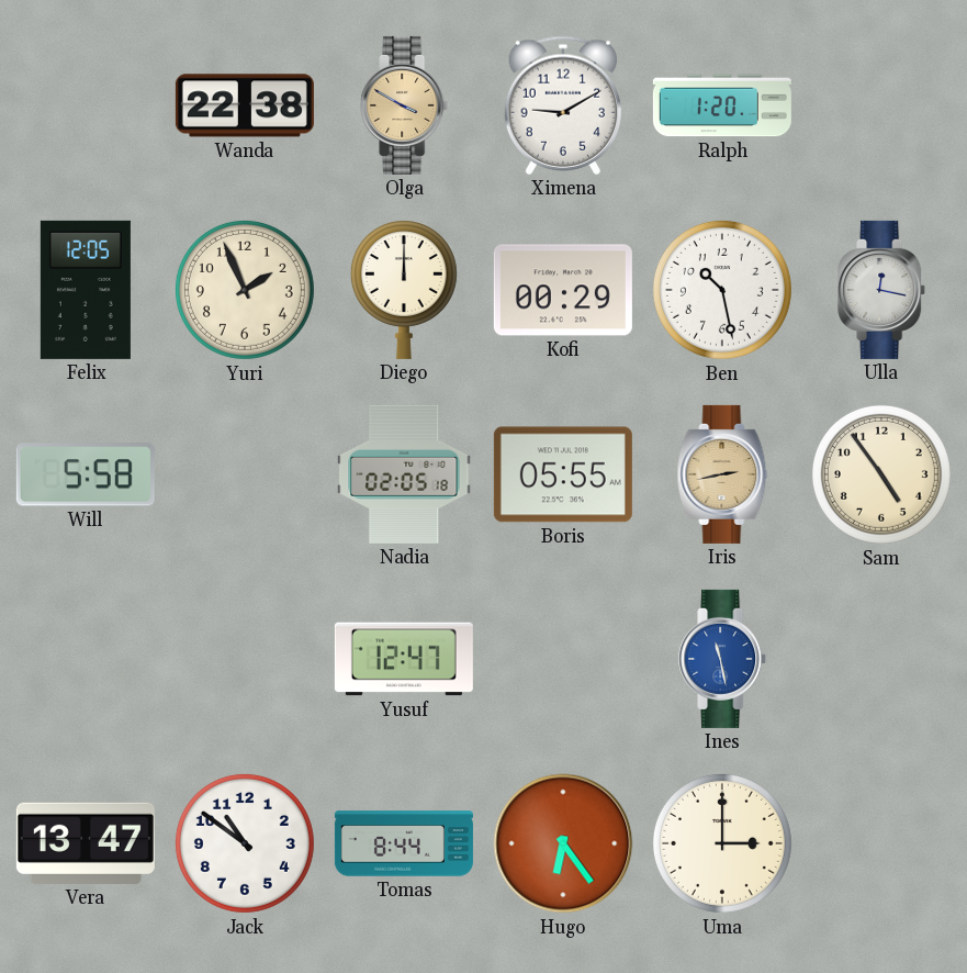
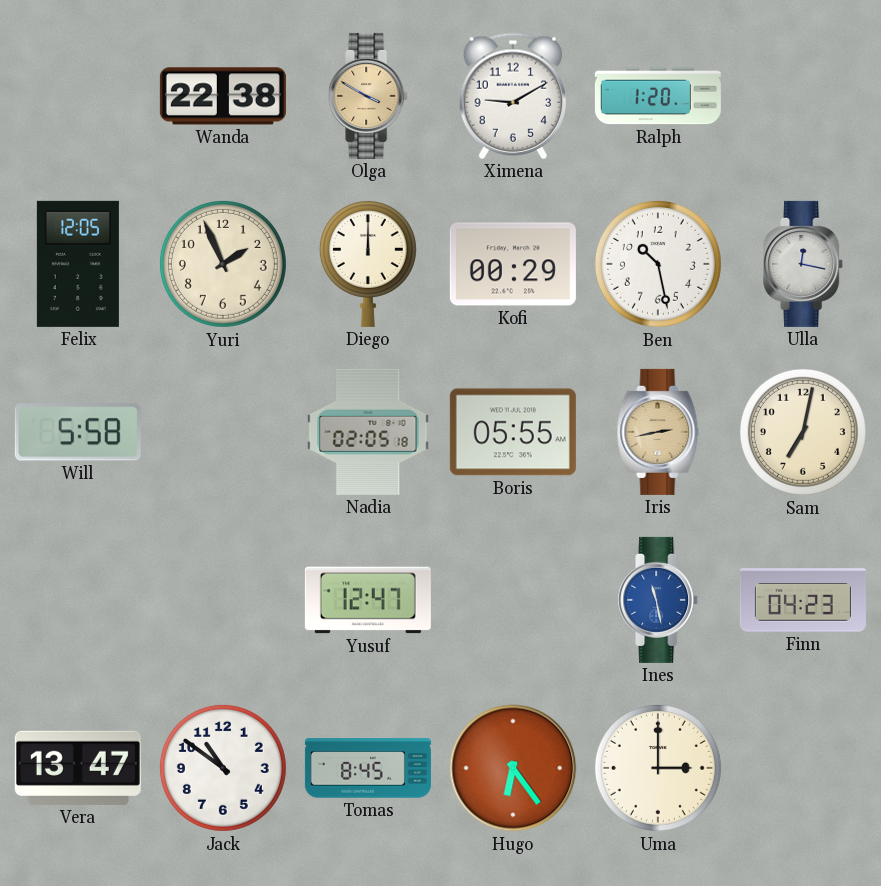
Sam: 4:54 -> 7:02 (803, 432)
Finn: none -> 04:23 (803, 600)
Tomas: 8:44 -> 8:45 (368, 768)
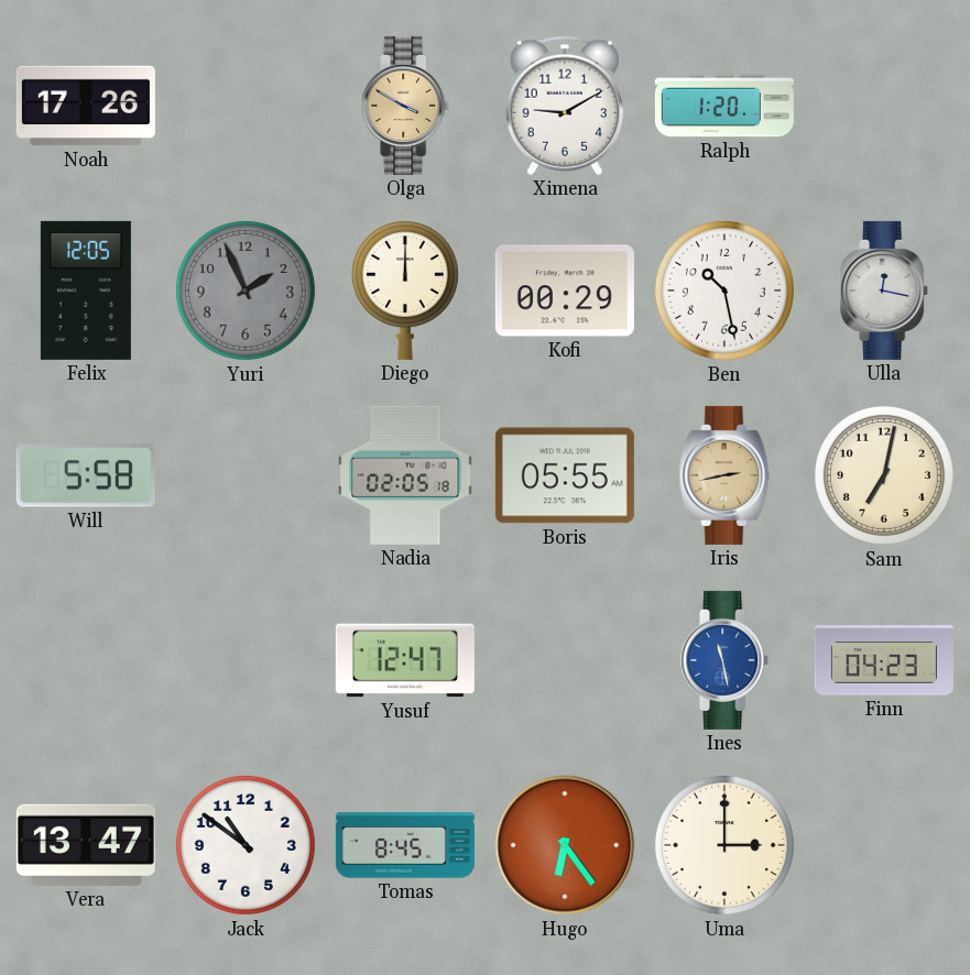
Noah: none -> 17:26 (86, 106)
Wanda: 22:38 -> none (223, 96)
Yuri dial: cream -> grey (246, 291)
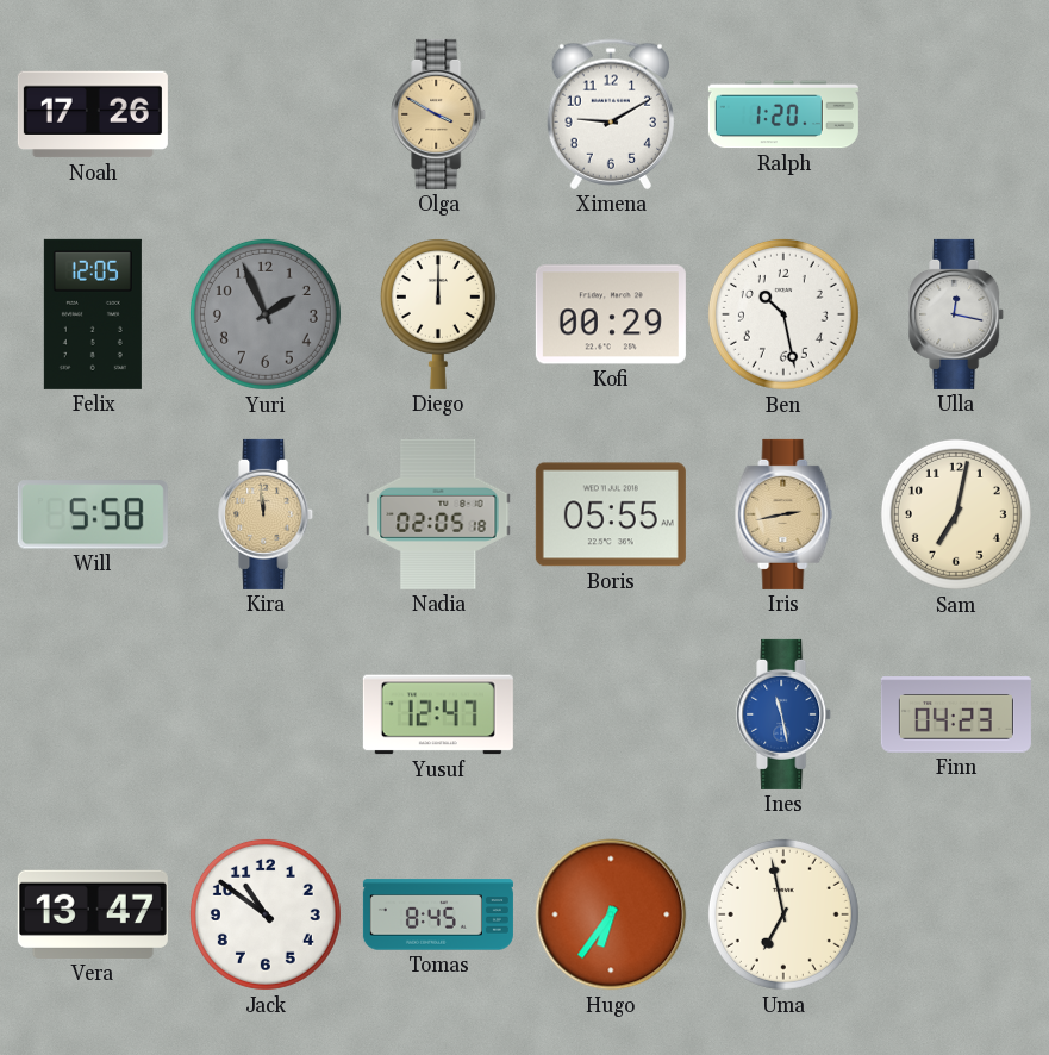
Kira: none -> 11:59 (267, 514)
Hugo: 6:24 -> 6:36 (611, 914)
Uma: 3:00 -> 6:58 (783, 914)
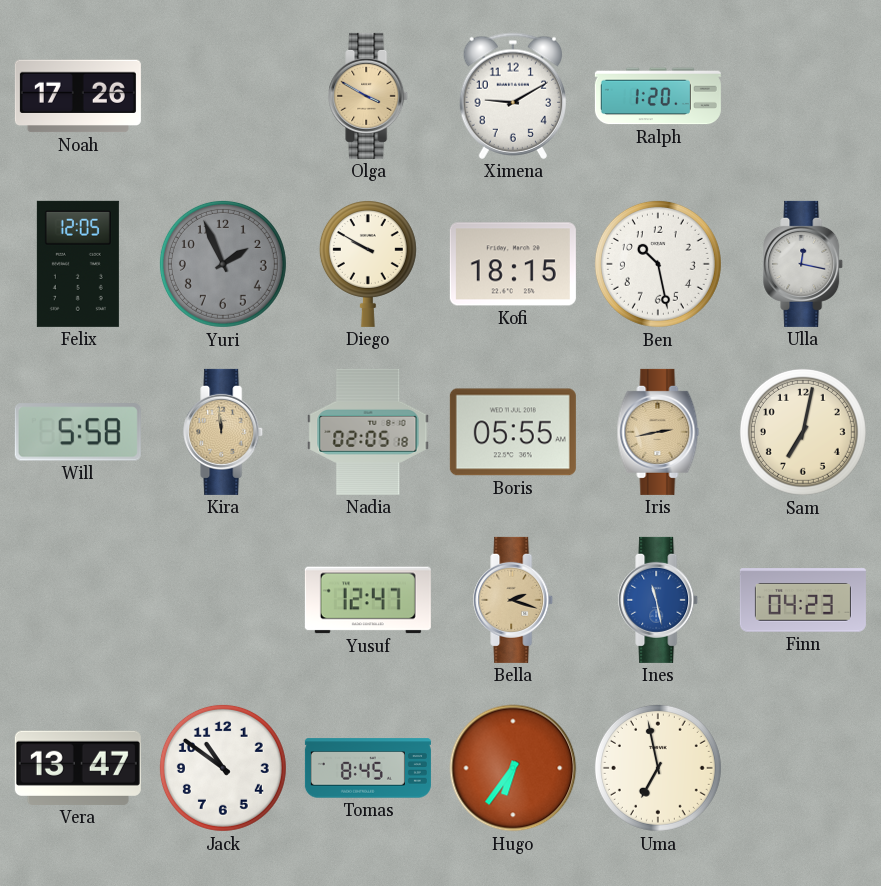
Diego: 12:00 -> 9:50 (368, 264)
Kofi: 00:29 -> 18:15 (513, 264)
Bella: none -> 2:18 (514, 600)
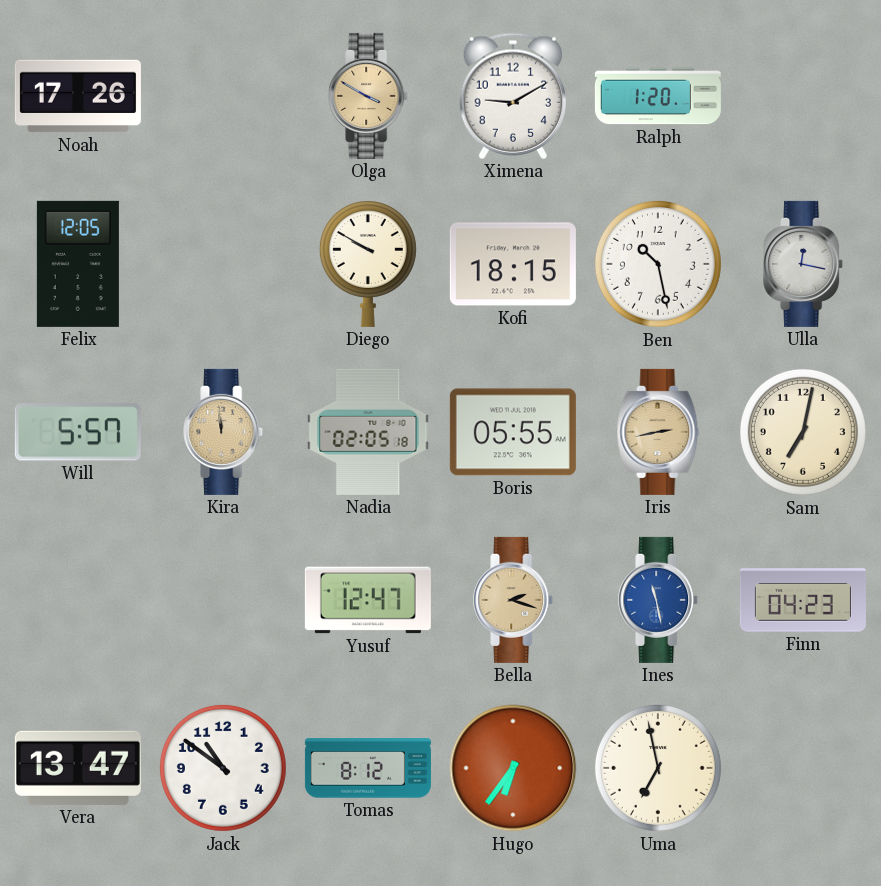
Yuri: 1:56 -> none (223, 264)
Will: 5:58 -> 5:57 (78, 432)
Tomas: 8:45 -> 8:12 (368, 768)
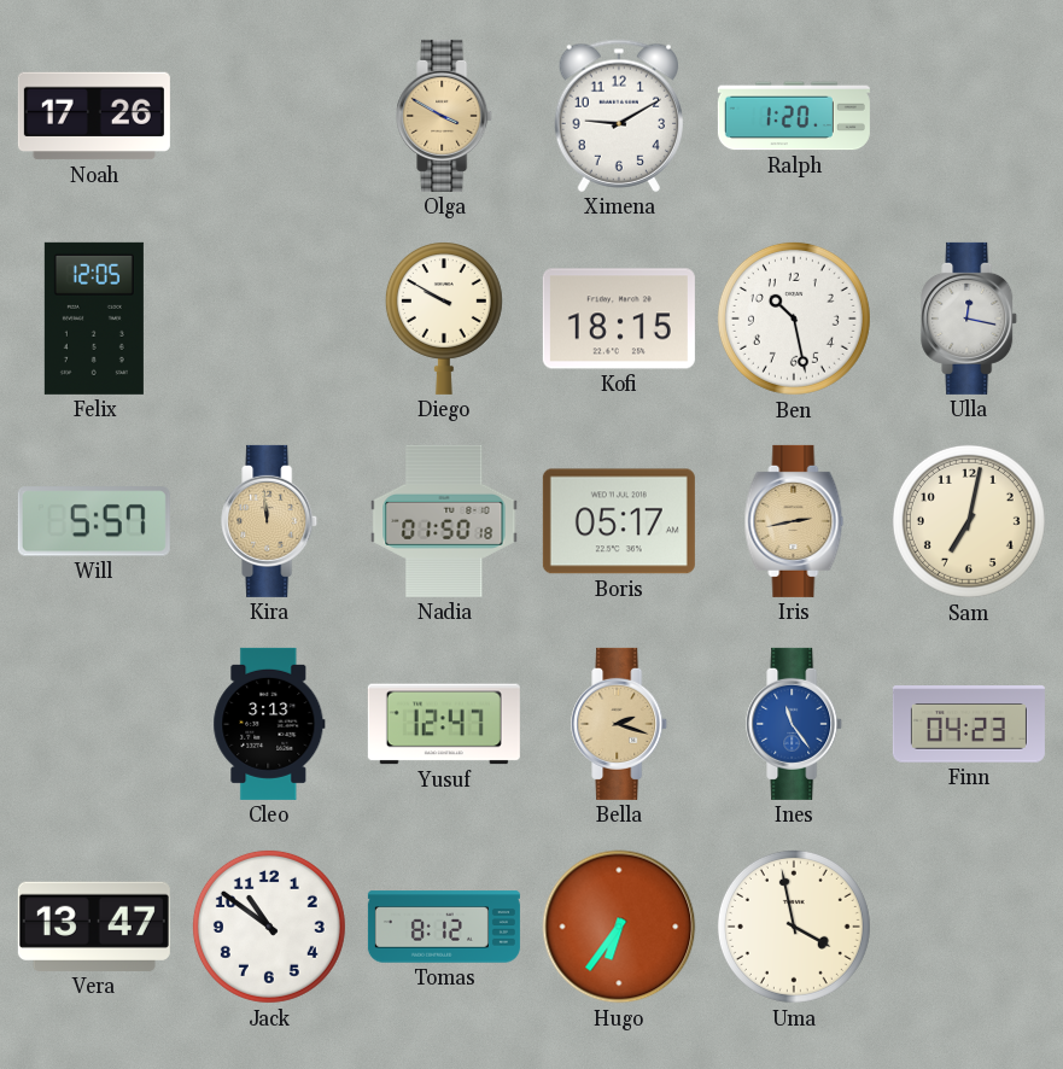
Nadia: 02:05 -> 01:50 (444, 521)
Boris: 05:55 -> 05:17 (619, 521)
Cleo: none -> 3:13 (269, 724)
Ines: 11:28 -> 11:24 (795, 724)
Uma: 6:58 -> 3:58 (794, 927)
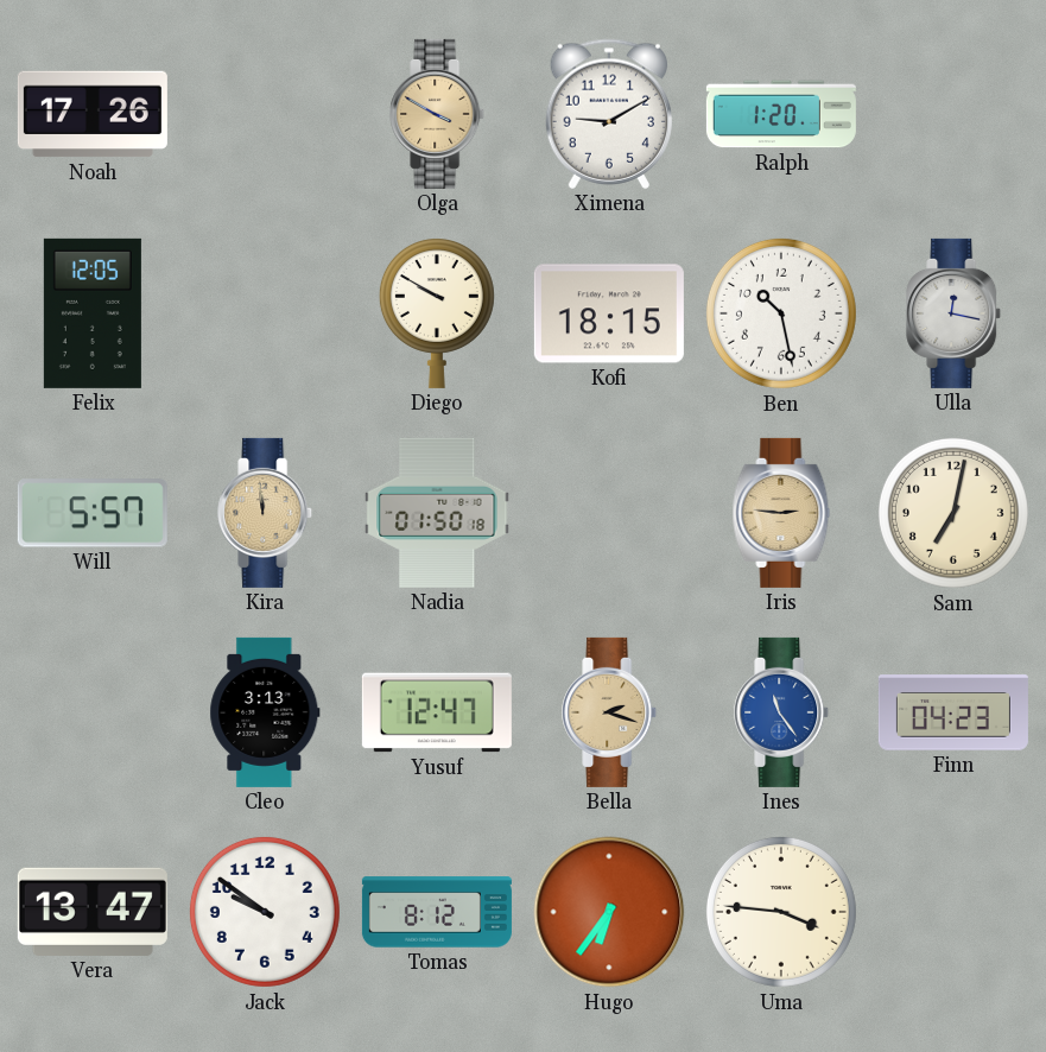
Boris: 05:17 -> none (619, 521)
Iris: 2:43 -> 2:46 (781, 513)
Jack: 10:51 -> 9:51 (265, 912)
Uma: 3:58 -> 3:46 (781, 912)
